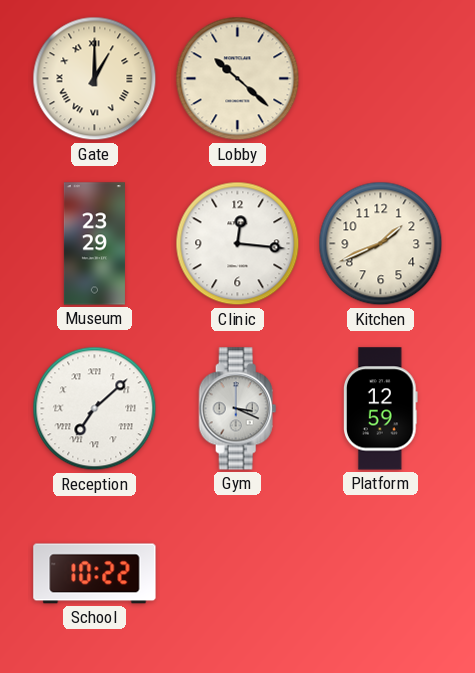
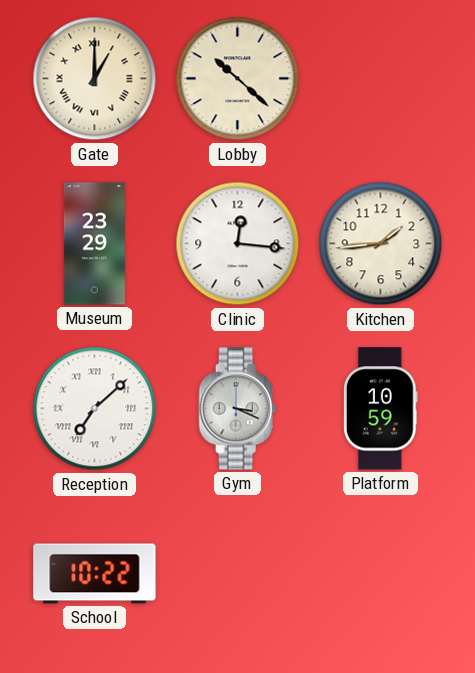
Kitchen: 1:41 -> 1:44 (381, 244)
Platform: 12:59 -> 10:59 (381, 409)
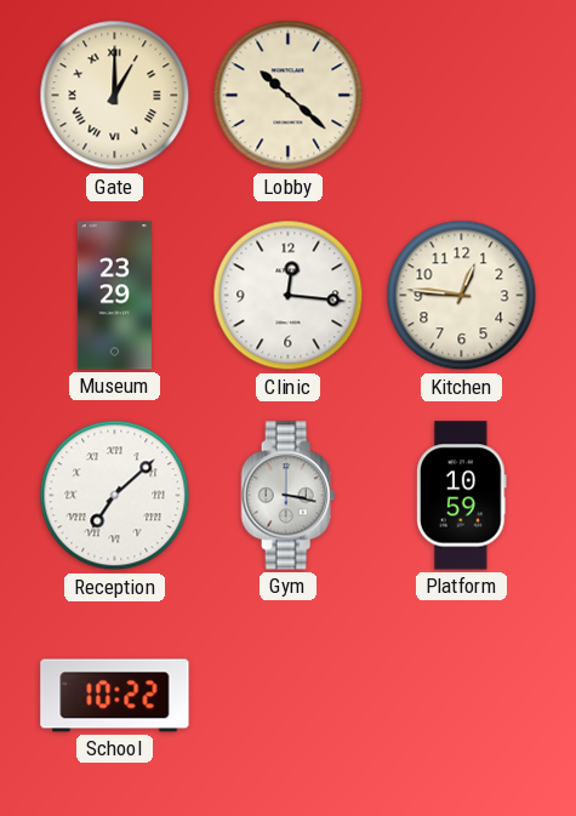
Kitchen: 1:44 -> 12:46 (462, 296)
Gym: 3:19 -> 3:17 (289, 496)
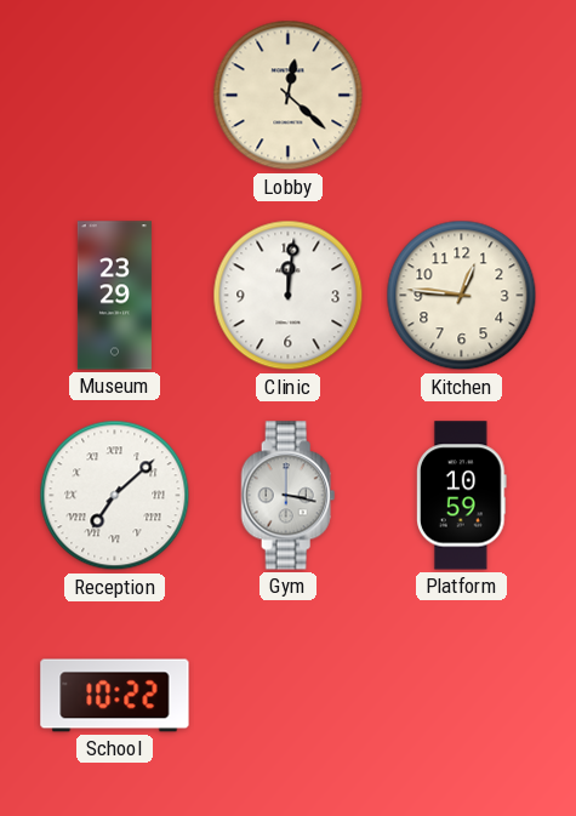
Gate: 1:00 -> none (115, 96)
Lobby: 10:22 -> 12:22 (289, 96)
Clinic: 12:16 -> 12:01 (289, 296)
